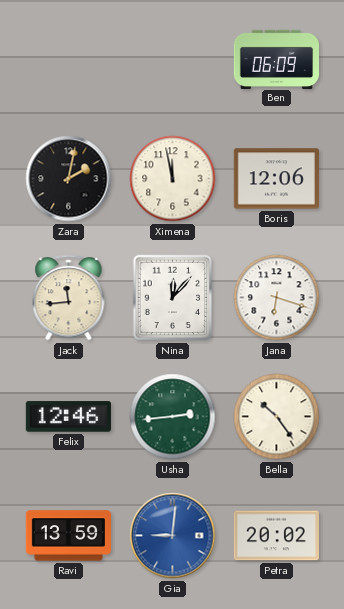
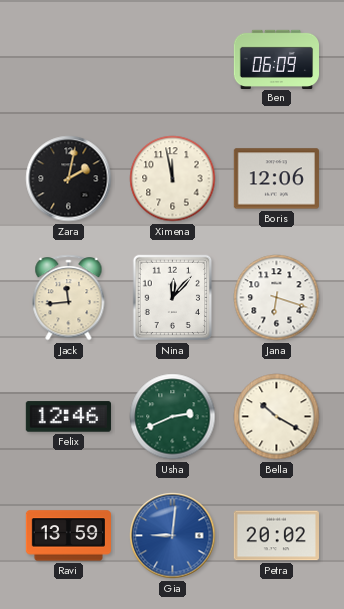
Usha: 2:44 -> 2:41 (173, 417)
Bella: 10:24 -> 10:20 (277, 417)
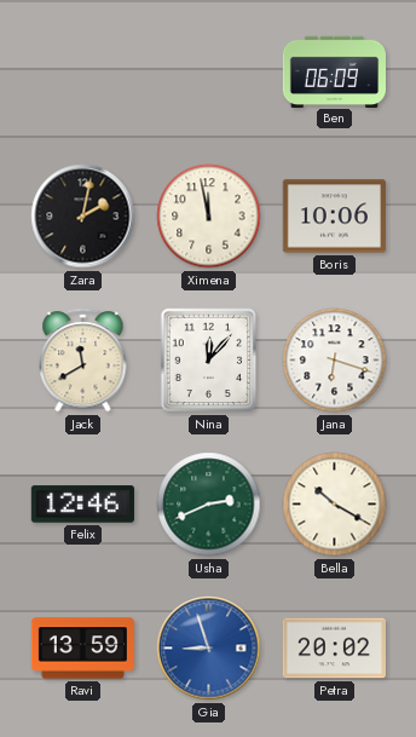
Boris: 12:06 -> 10:06 (334, 217)
Jack: 11:44 -> 11:40 (83, 361)
Gia: 9:01 -> 8:57 (209, 649)
